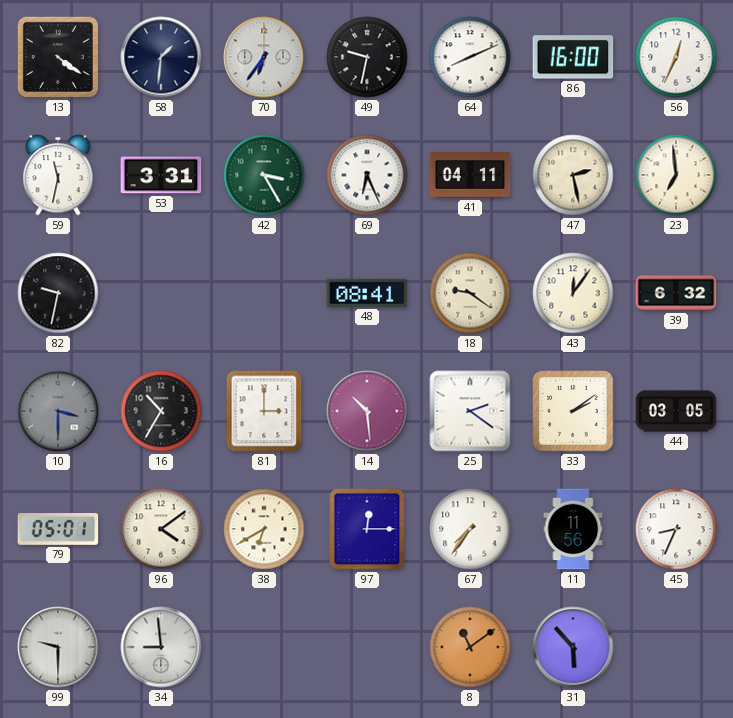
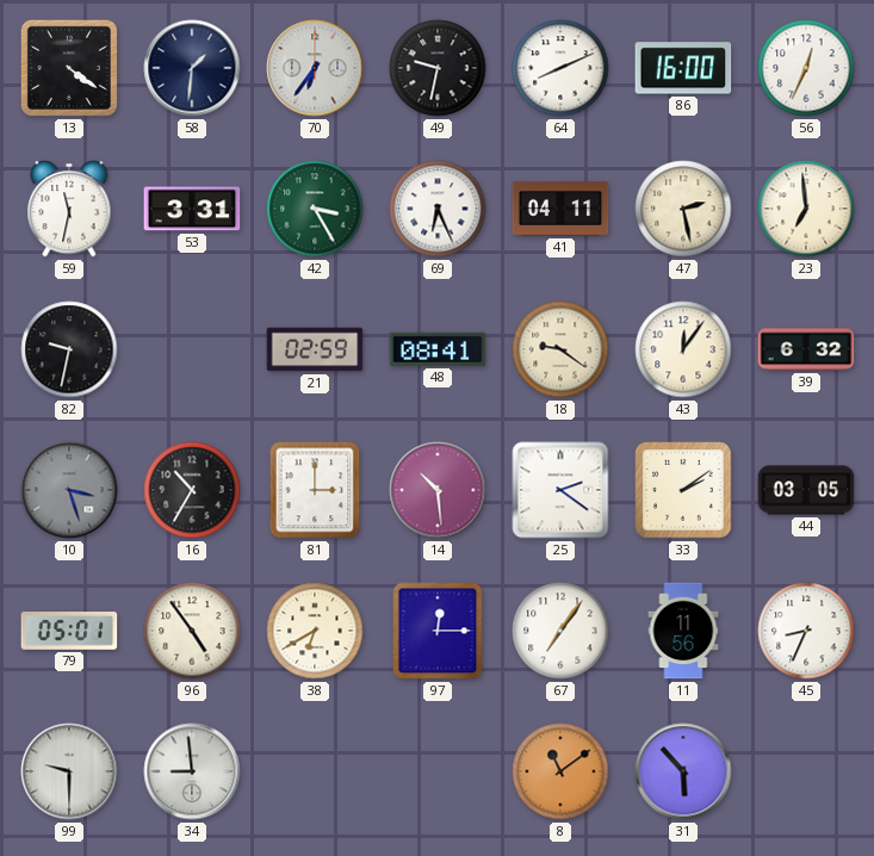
21: none -> 02:59 (315, 349)
10: 3:30 -> 3:27 (69, 490)
96: 4:09 -> 4:54 (192, 631)
67: 7:36 -> 7:06 (560, 631)
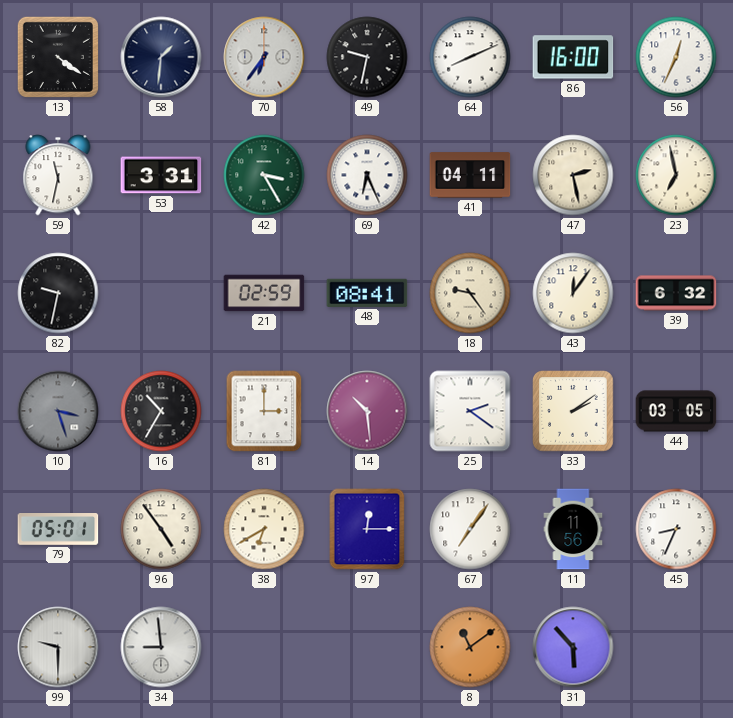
23: 6:59 -> 6:58 (676, 175)
18: 9:21 -> 9:24 (470, 293)
